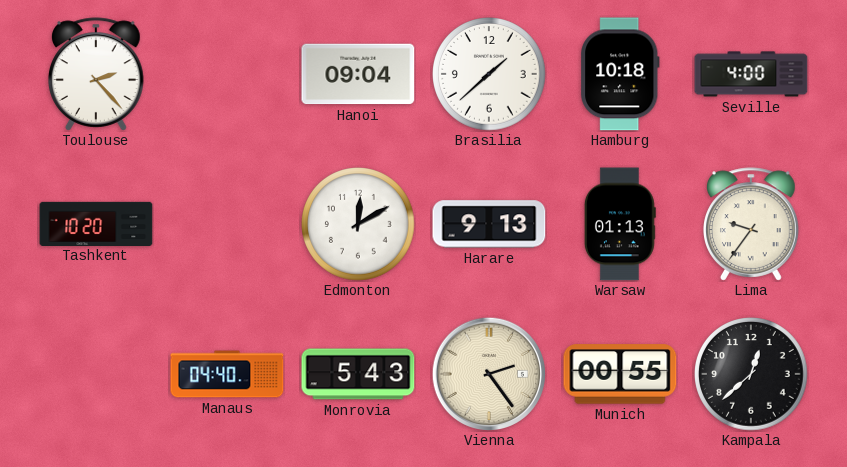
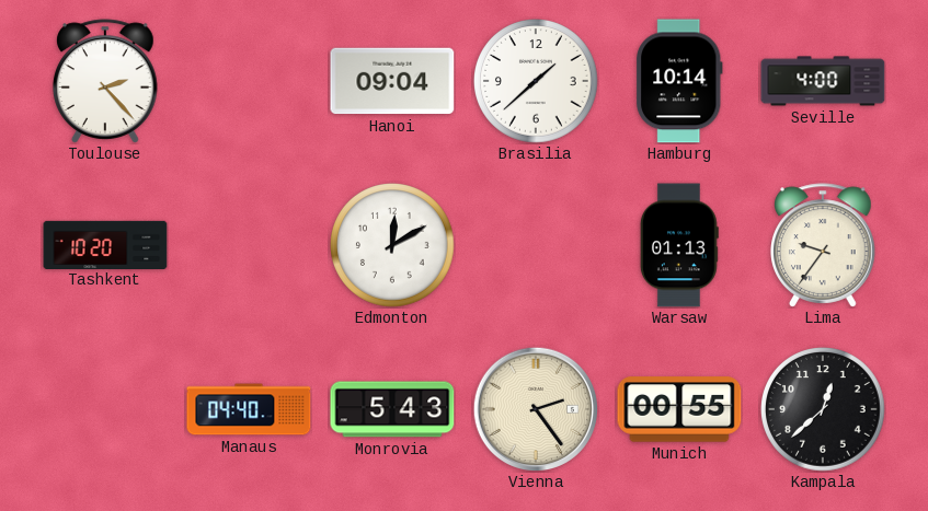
Hamburg: 10:18 -> 10:14 (680, 81)
Harare: 9:13 -> none (489, 224)
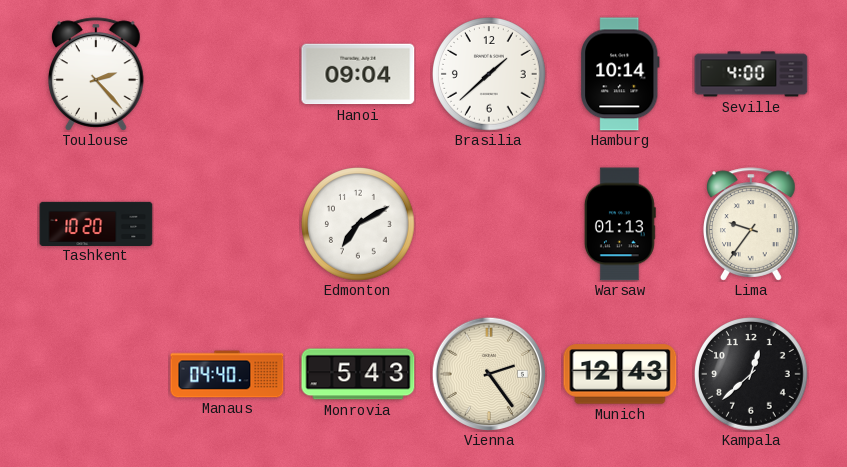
Edmonton: 12:10 -> 7:10 (359, 225)
Munich: 00:55 -> 12:43 (620, 374)
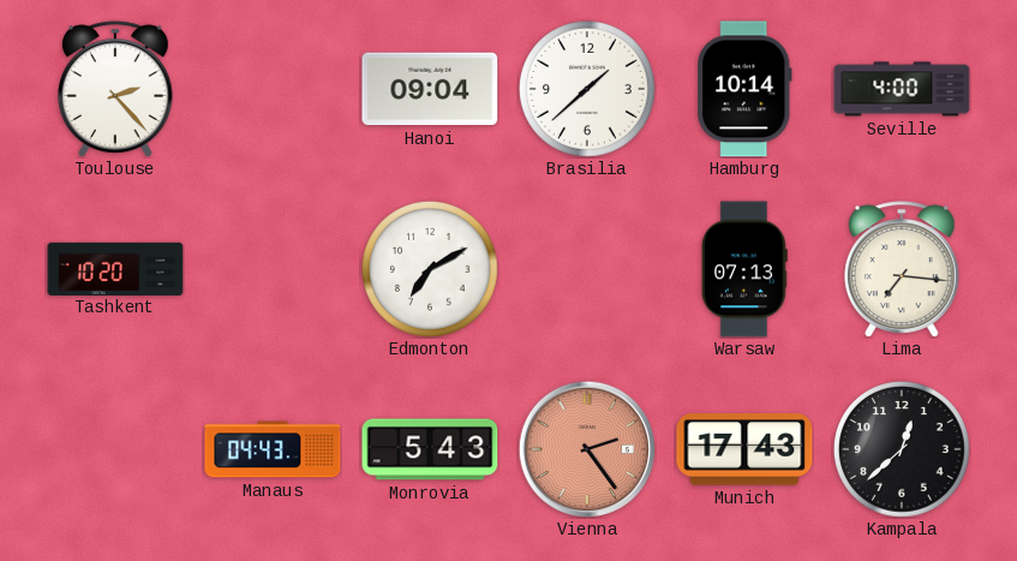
Warsaw: 01:13 -> 07:13 (744, 269)
Lima: 9:36 -> 7:16 (903, 269)
Manaus: 04:40 -> 04:43 (273, 449)
Vienna dial: cream -> salmon (586, 448)
Munich: 12:43 -> 17:43 (744, 449)
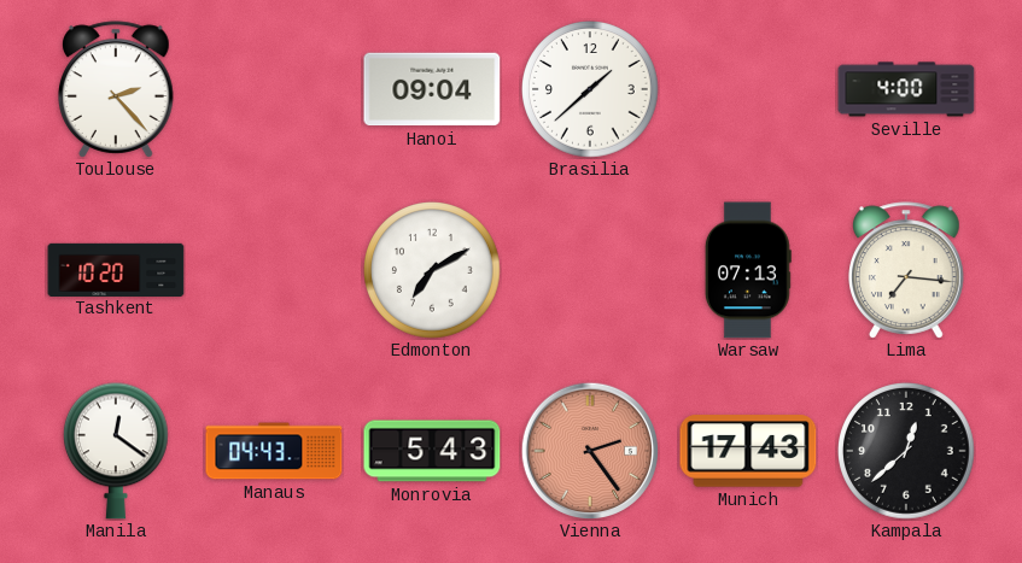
Hamburg: 10:14 -> none (746, 89)
Manila: none -> 12:21 (116, 451)
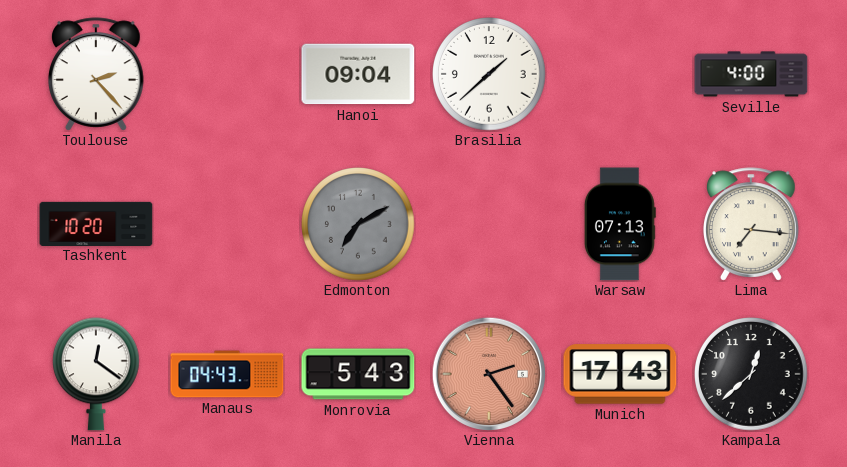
Edmonton dial: white -> grey (359, 225)
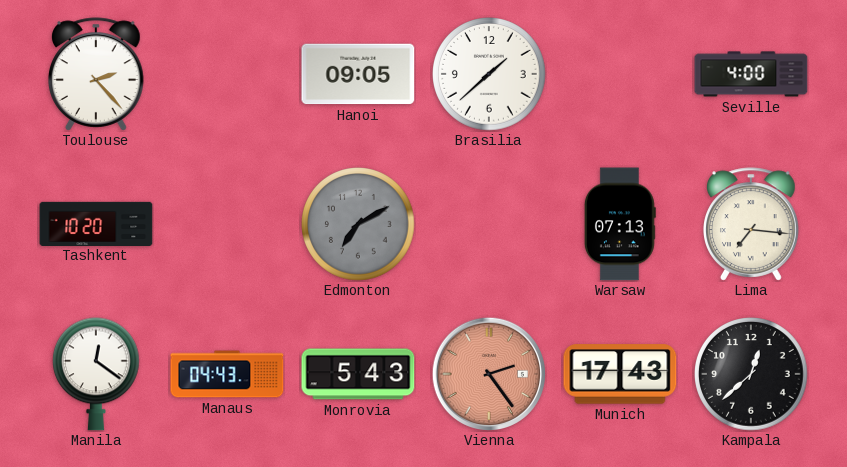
Hanoi: 09:04 -> 09:05 (358, 74)
